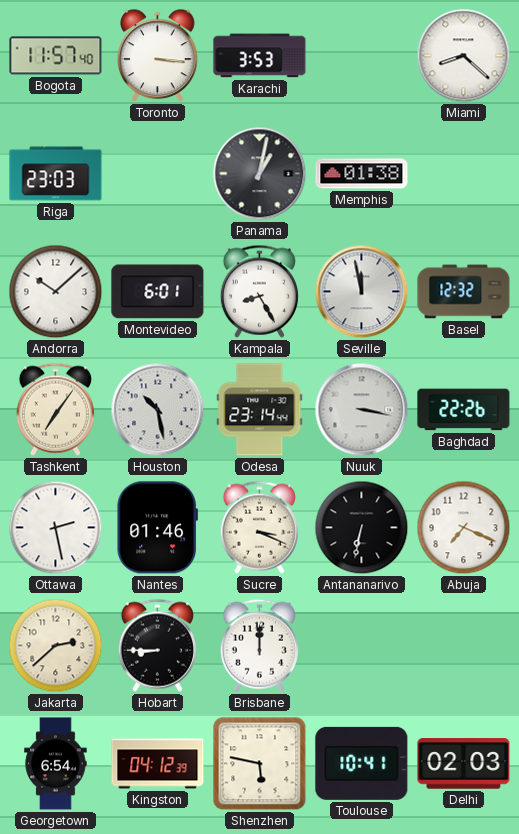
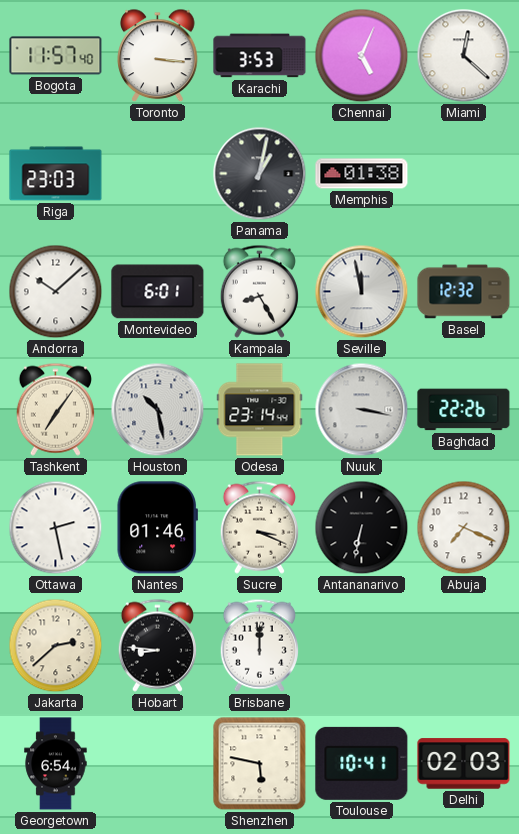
Chennai: none -> 5:04 (362, 56)
Miami: 8:22 -> 12:22 (464, 56)
Hobart: 8:45 -> 8:46 (157, 645)
Kingston: 04:12 -> none (158, 764)
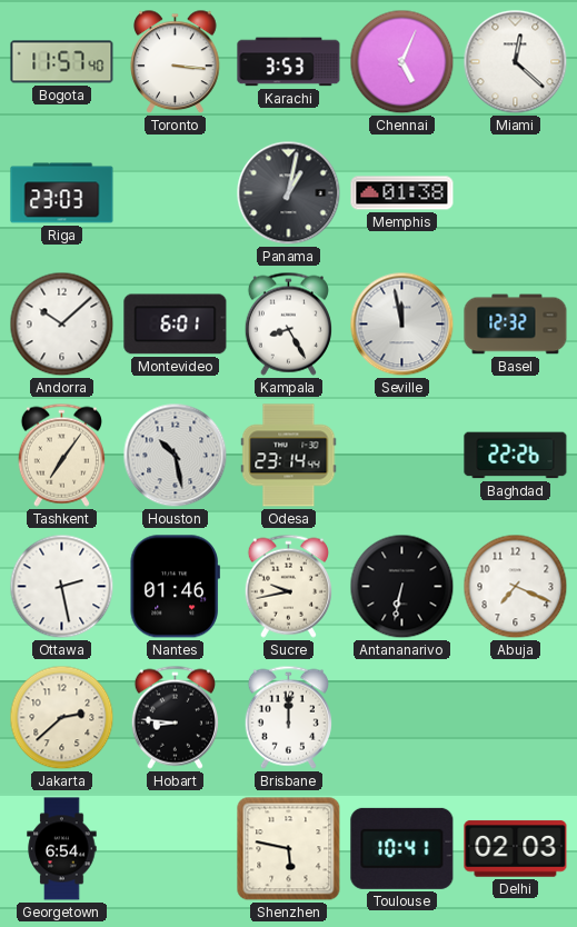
Nuuk: 3:17 -> none (362, 410)
Sucre: 3:19 -> 9:43 (288, 586)
